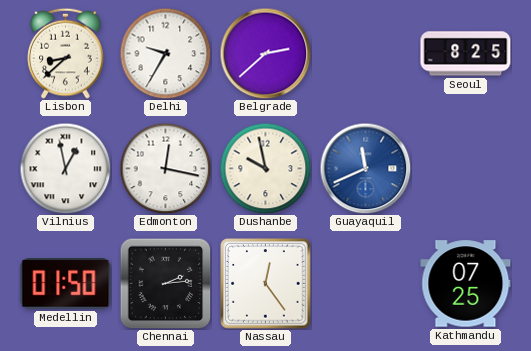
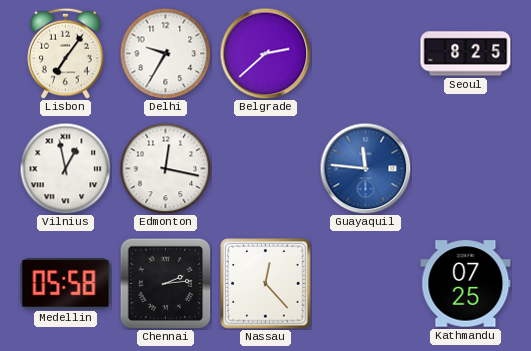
Lisbon: 8:38 -> 7:06 (66, 53)
Dushanbe: 9:58 -> none (265, 168)
Guayaquil: 11:41 -> 11:46 (365, 168)
Medellin: 01:50 -> 05:58 (66, 284)
Nassau: 12:24 -> 12:23 (266, 284)
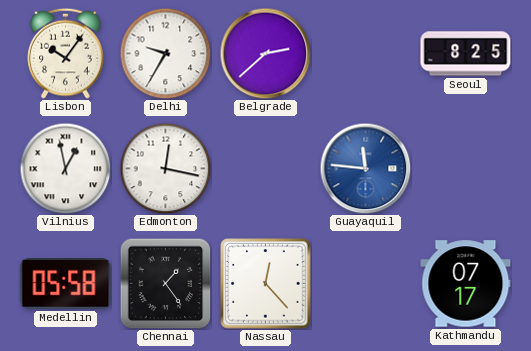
Lisbon: 7:06 -> 10:06 (66, 53)
Chennai: 2:14 -> 1:24 (165, 283)
Kathmandu: 07:25 -> 07:17 (466, 284)
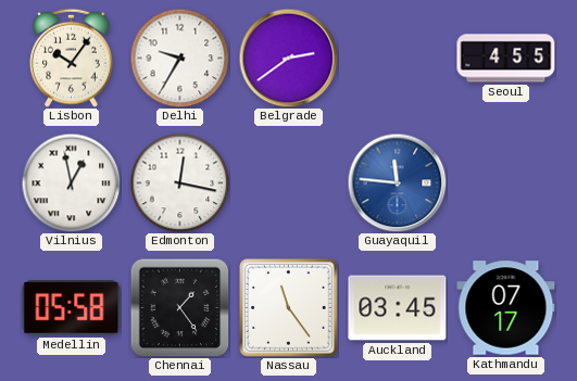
Belgrade: 2:38 -> 2:39 (288, 58)
Seoul: 8:25 -> 4:55 (506, 59)
Nassau: 12:23 -> 11:24 (289, 308)
Auckland: none -> 03:45 (398, 308)
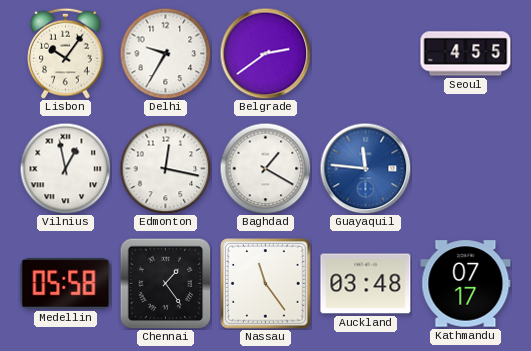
Baghdad: none -> 1:20 (265, 168)
Auckland: 03:45 -> 03:48 (366, 284)
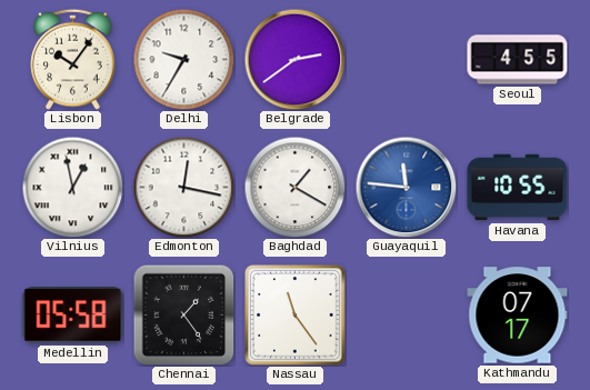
Havana: none -> 10:55 (518, 188)
Auckland: 03:48 -> none (366, 284)
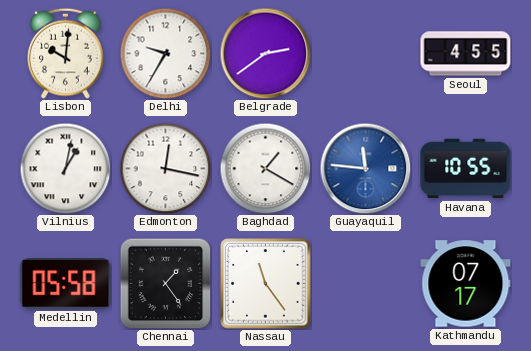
Lisbon: 10:06 -> 10:01 (66, 53)
Vilnius: 12:58 -> 1:02 (65, 168)
